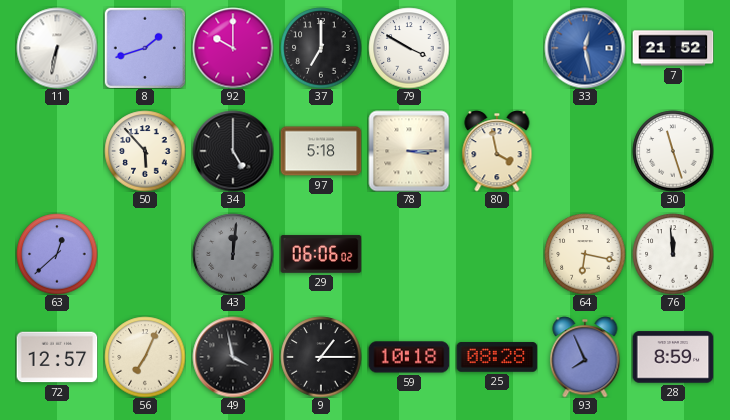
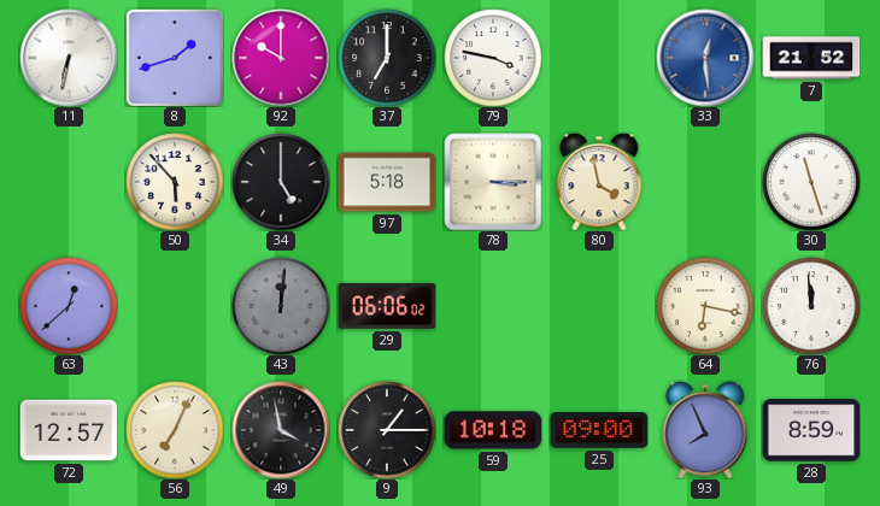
79: 3:50 -> 3:47 (493, 58)
33: 12:28 -> 12:29 (705, 58)
25: 08:28 -> 09:00 (599, 430)
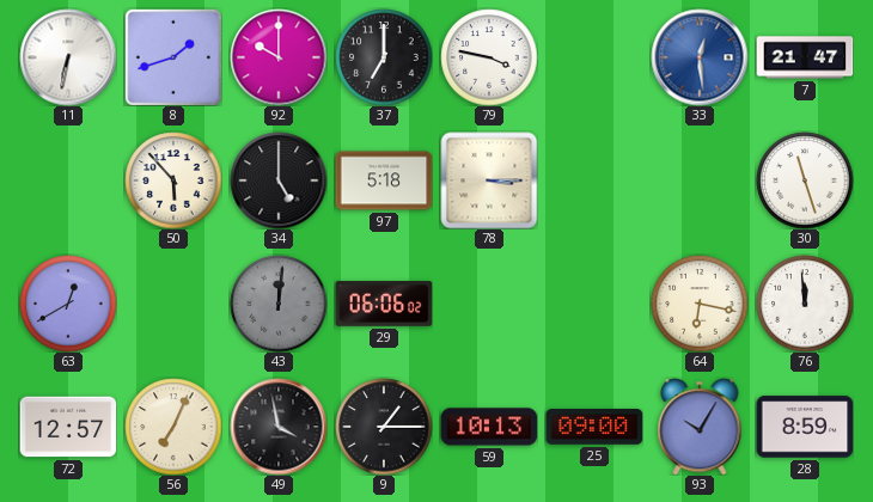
7: 21:52 -> 21:47 (805, 57)
80: 3:58 -> none (599, 182)
63: 12:38 -> 12:40 (68, 304)
59: 10:18 -> 10:13 (489, 427)
93: 7:56 -> 10:05 (700, 427)
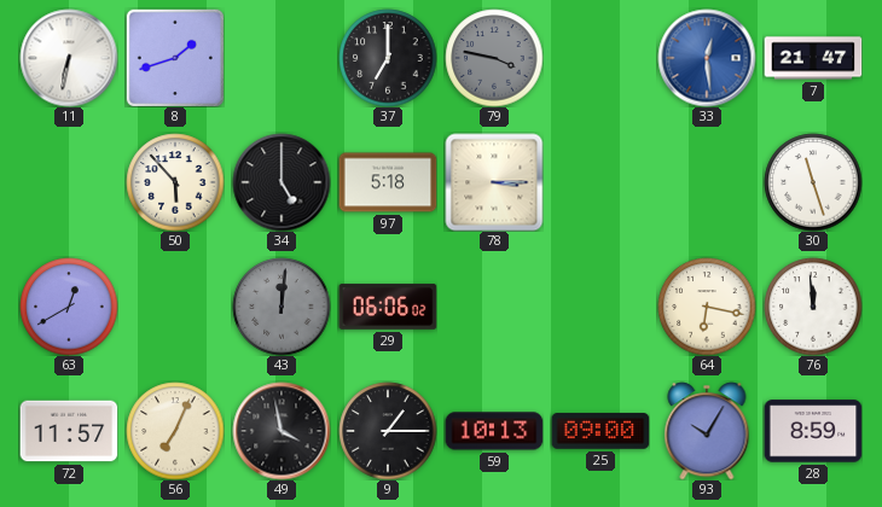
92: 10:00 -> none (279, 57)
79 dial: white -> grey (494, 58)
72: 12:57 -> 11:57 (69, 431)
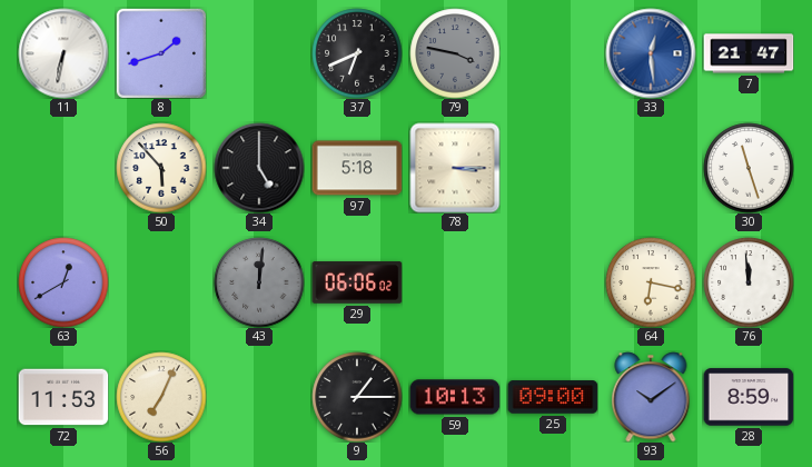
37: 7:00 -> 6:41 (357, 53)
72: 11:57 -> 11:53 (63, 397)
49: 3:58 -> none (282, 431)
93: 10:05 -> 10:09 (651, 397)
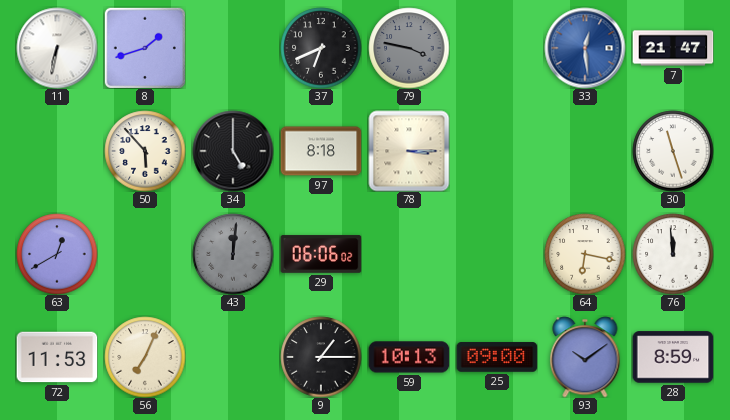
97: 5:18 -> 8:18 (321, 151)
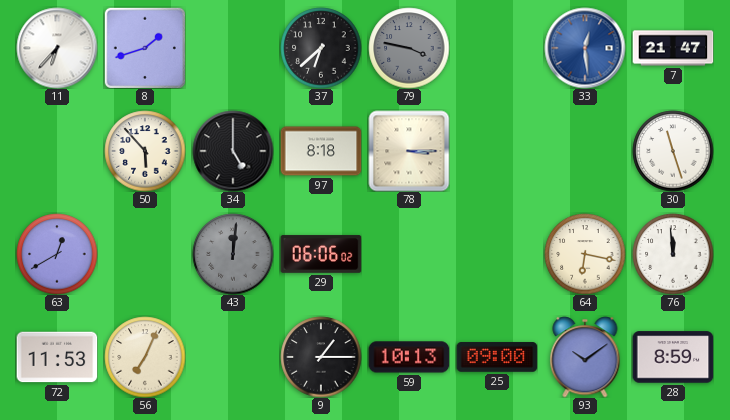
11: 6:32 -> 6:37 (57, 48)
37: 6:41 -> 6:38 (321, 48)
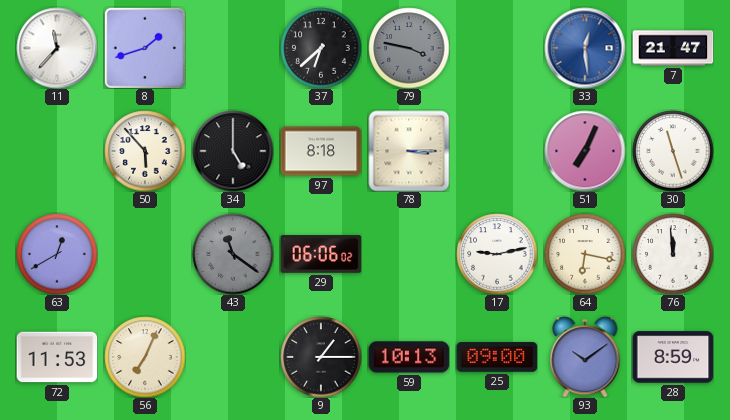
11: 6:37 -> 11:37 (57, 48)
51: none -> 7:04 (585, 151)
43: 12:01 -> 11:21 (233, 254)
17: none -> 9:13 (497, 254)
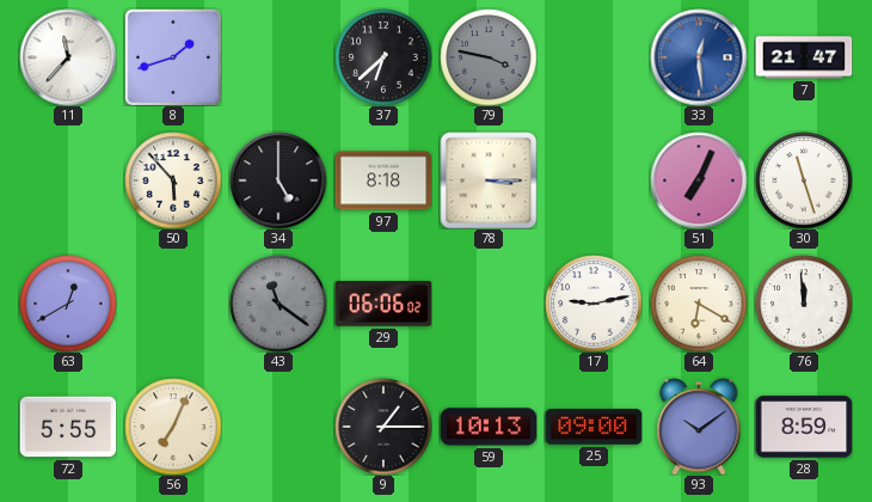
64: 6:17 -> 6:20 (699, 304)
72: 11:53 -> 5:55 (68, 427)
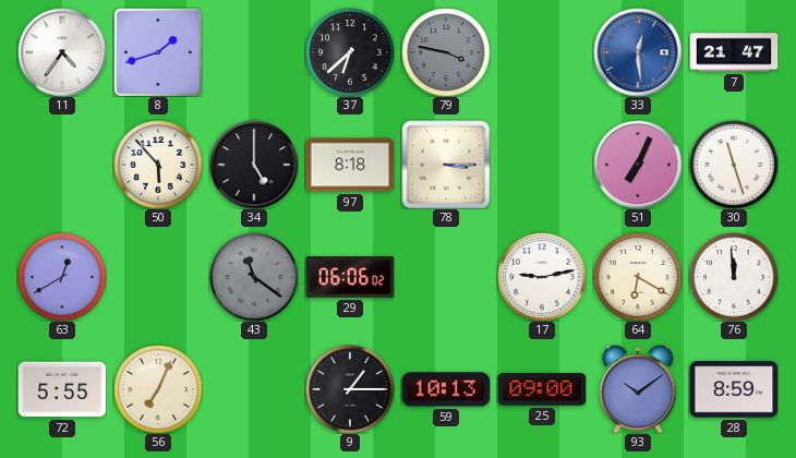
11: 11:37 -> 4:36 (62, 52)
